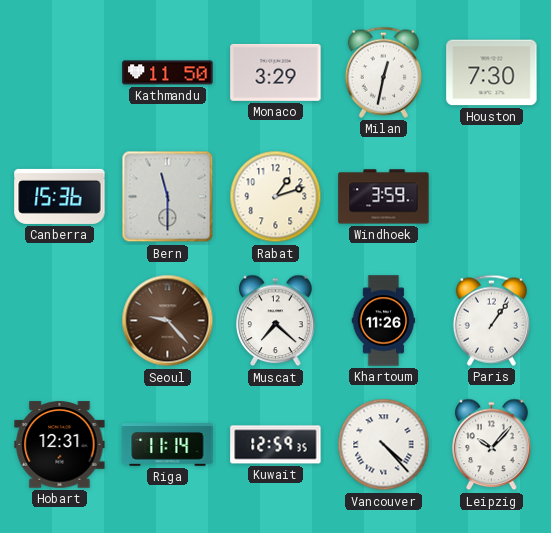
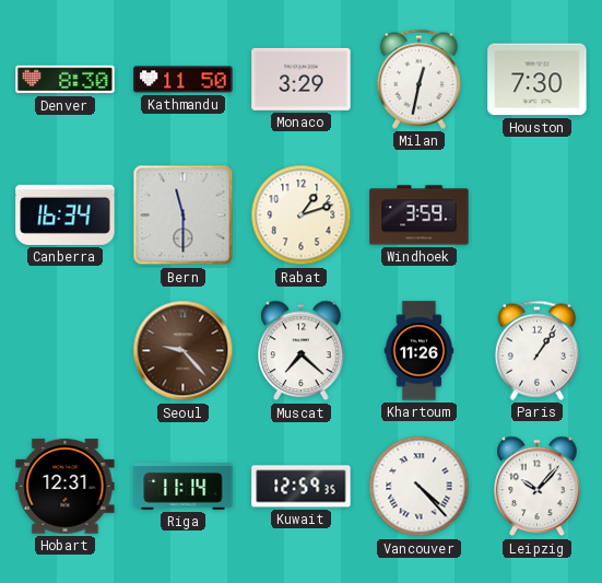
Denver: none -> 8:30 (66, 80)
Canberra: 15:36 -> 16:34 (66, 214)
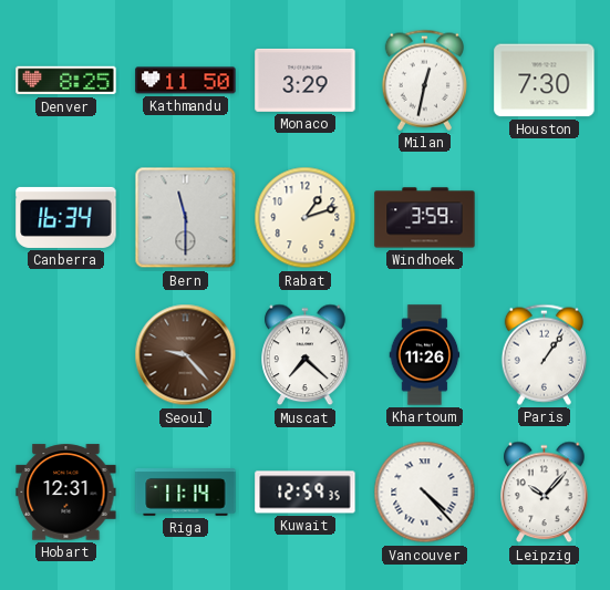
Denver: 8:30 -> 8:25 (66, 81)
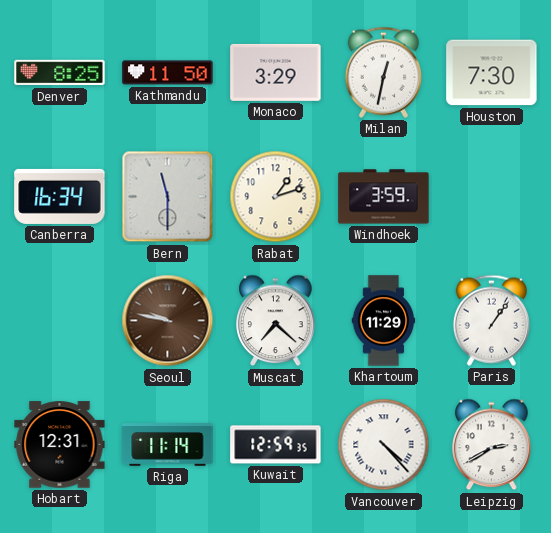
Seoul: 9:23 -> 9:47 (168, 321)
Khartoum: 11:26 -> 11:29 (384, 321)
Leipzig: 10:07 -> 2:40 (492, 445)
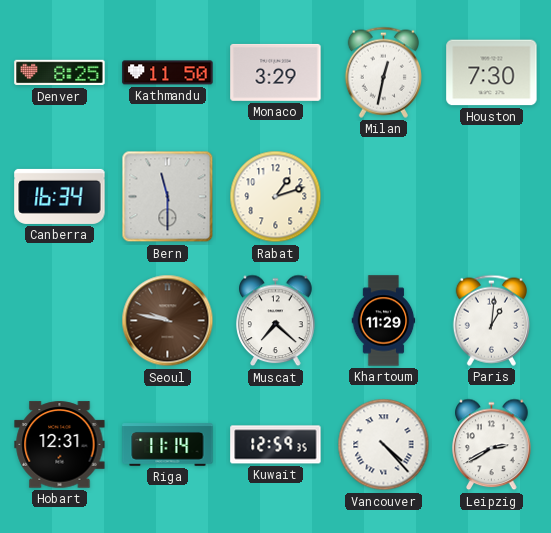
Windhoek: 3:59 -> none (384, 197)
Paris: 1:06 -> 1:01 (491, 320)
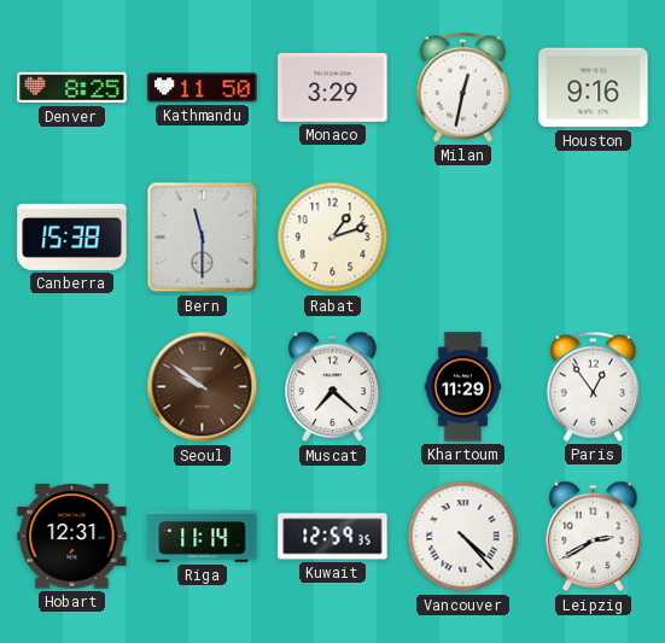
Houston: 7:30 -> 9:16 (594, 88)
Canberra: 16:34 -> 15:38 (72, 236)
Seoul: 9:47 -> 9:51 (203, 387)
Paris: 1:01 -> 12:54 (593, 386)
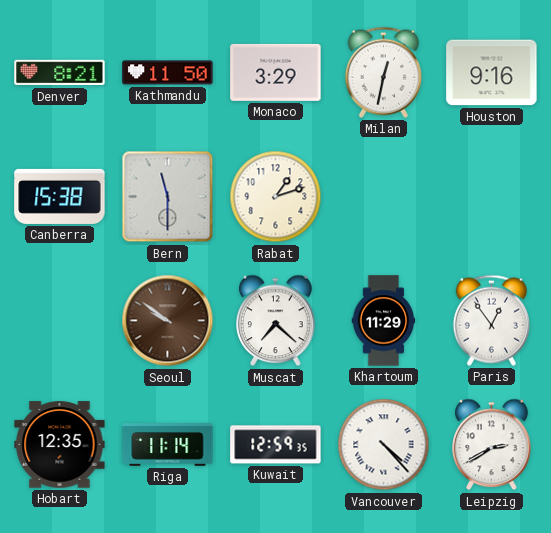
Denver: 8:25 -> 8:21 (60, 73)
Hobart: 12:31 -> 12:35 (60, 445)
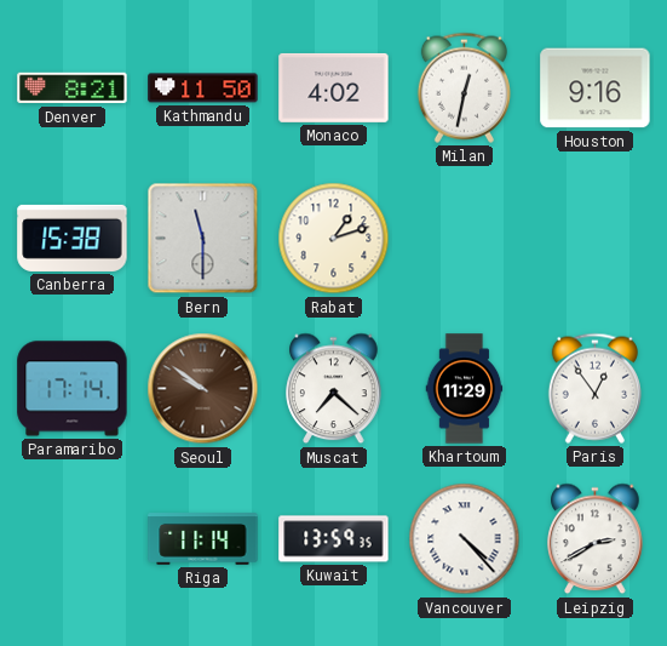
Monaco: 3:29 -> 4:02 (334, 87)
Paramaribo: none -> 17:14 (73, 389)
Hobart: 12:35 -> none (60, 445)
Kuwait: 12:59 -> 13:59 (334, 539)
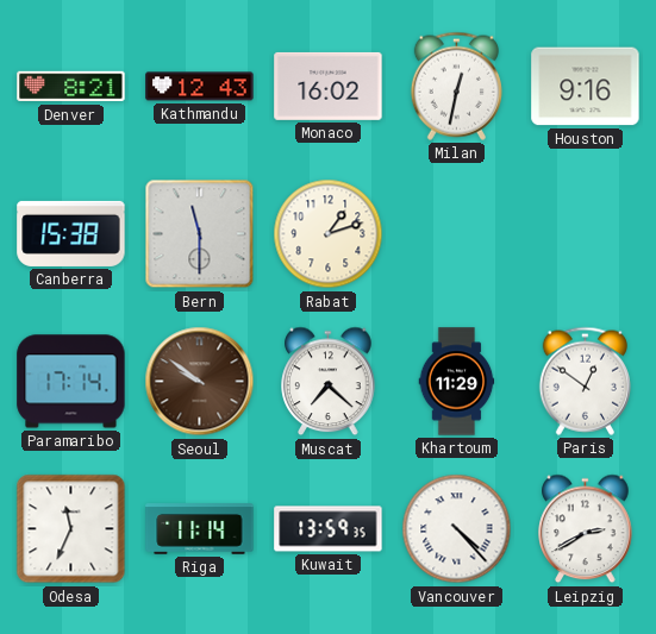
Kathmandu: 11:50 -> 12:43 (200, 87)
Monaco: 4:02 -> 16:02 (329, 86)
Paris: 12:54 -> 12:51 (585, 381)
Odesa: none -> 11:34 (71, 529)
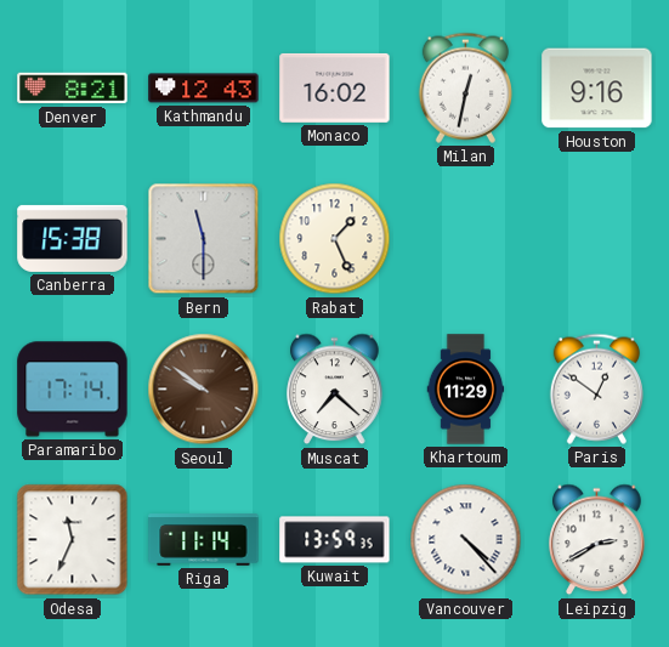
Rabat: 1:12 -> 1:26 (335, 239)
